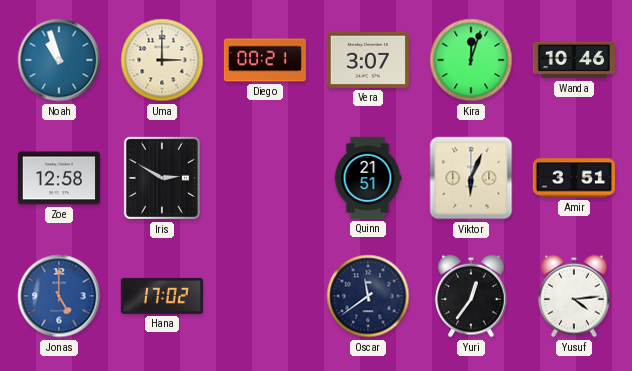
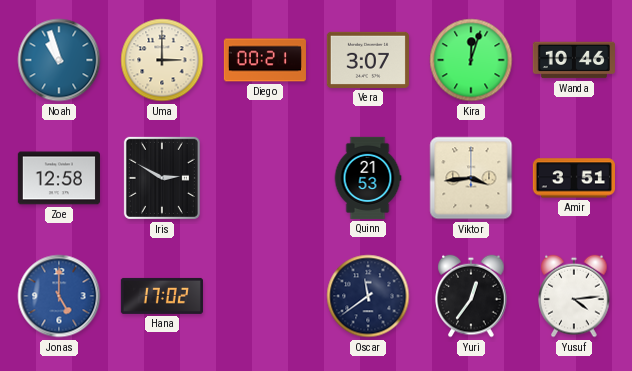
Quinn: 21:51 -> 21:53 (368, 178)
Viktor: 6:04 -> 3:44 (471, 178)
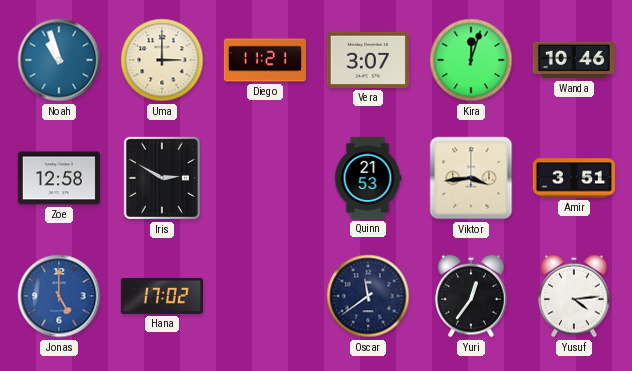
Diego: 00:21 -> 11:21 (265, 60)
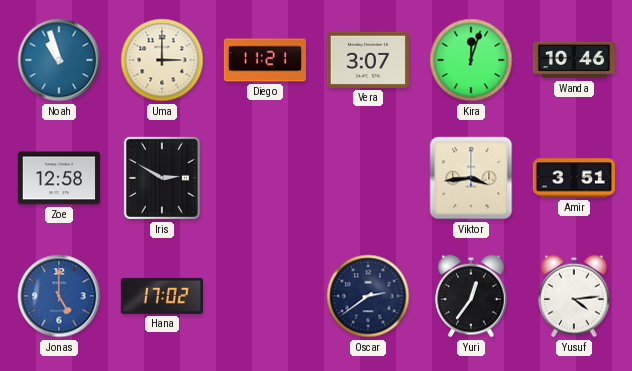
Quinn: 21:53 -> none (368, 178)
Oscar: 11:39 -> 2:39 (368, 296)
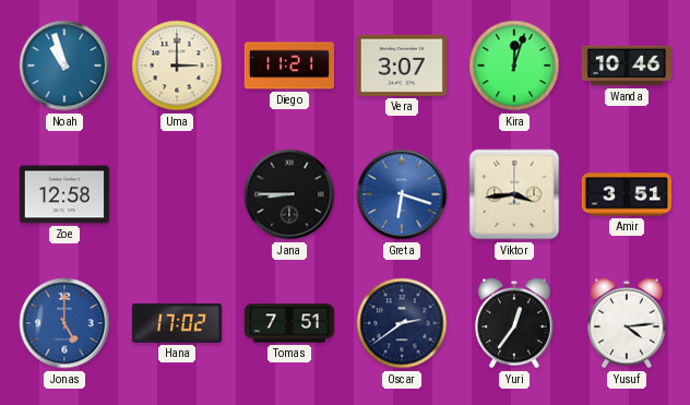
Iris: 2:50 -> none (162, 178)
Jana: none -> 8:45 (289, 194)
Greta: none -> 6:18 (402, 194)
Tomas: none -> 7:51 (289, 323)
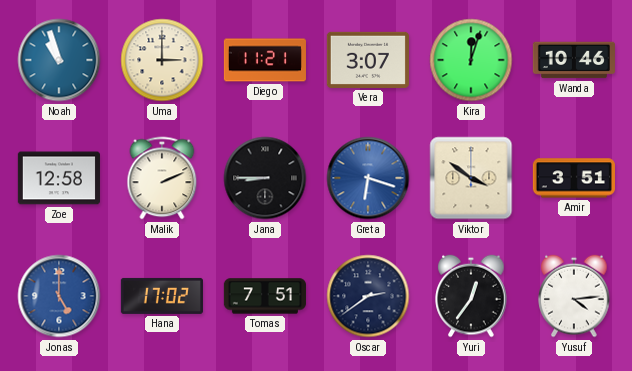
Malik: none -> 2:11 (162, 178)
Viktor: 3:44 -> 3:51 (471, 178)
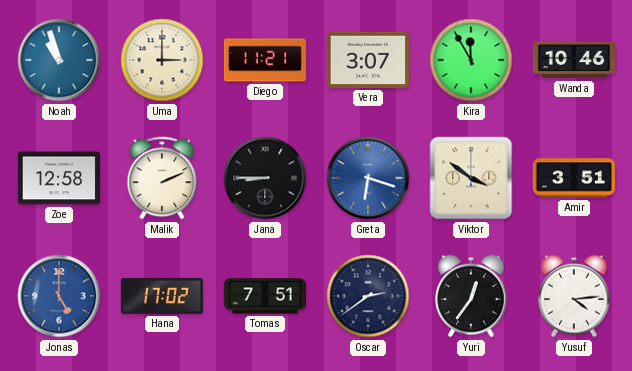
Kira: 12:03 -> 11:55 (471, 60)
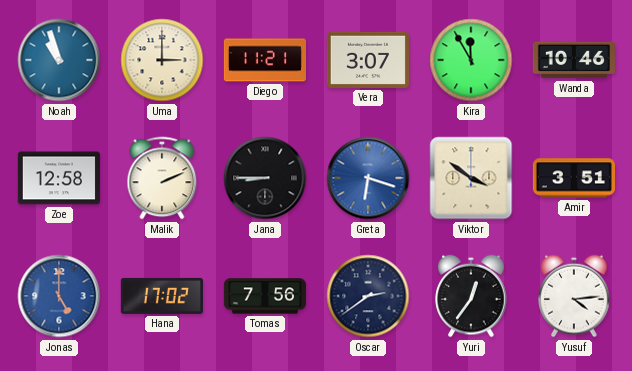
Tomas: 7:51 -> 7:56 (265, 296)
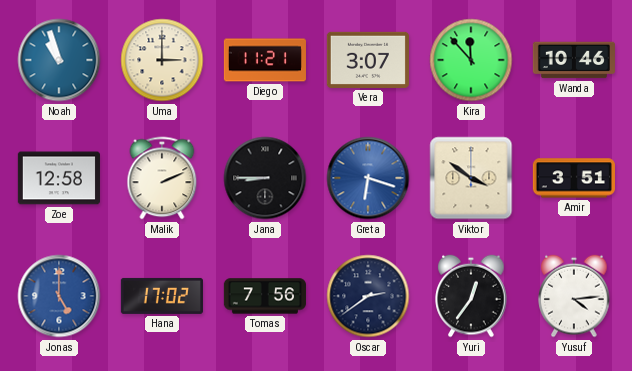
Kira: 11:55 -> 11:53 (471, 60)
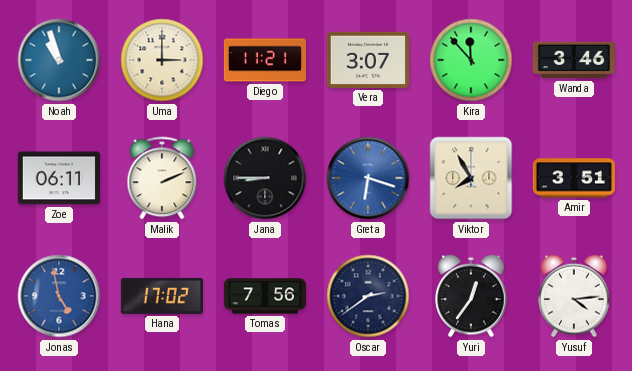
Wanda: 10:46 -> 3:46 (574, 60)
Zoe: 12:58 -> 06:11 (59, 178)
Viktor: 3:51 -> 7:55 (471, 178)
Jonas: 5:00 -> 4:58 (59, 296)
